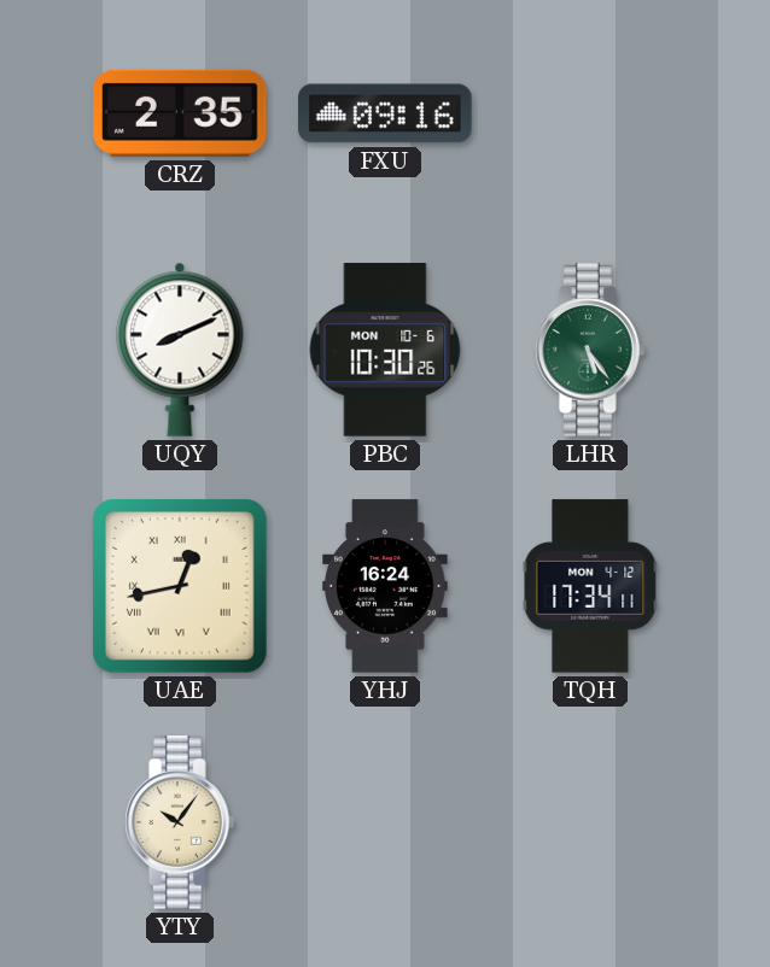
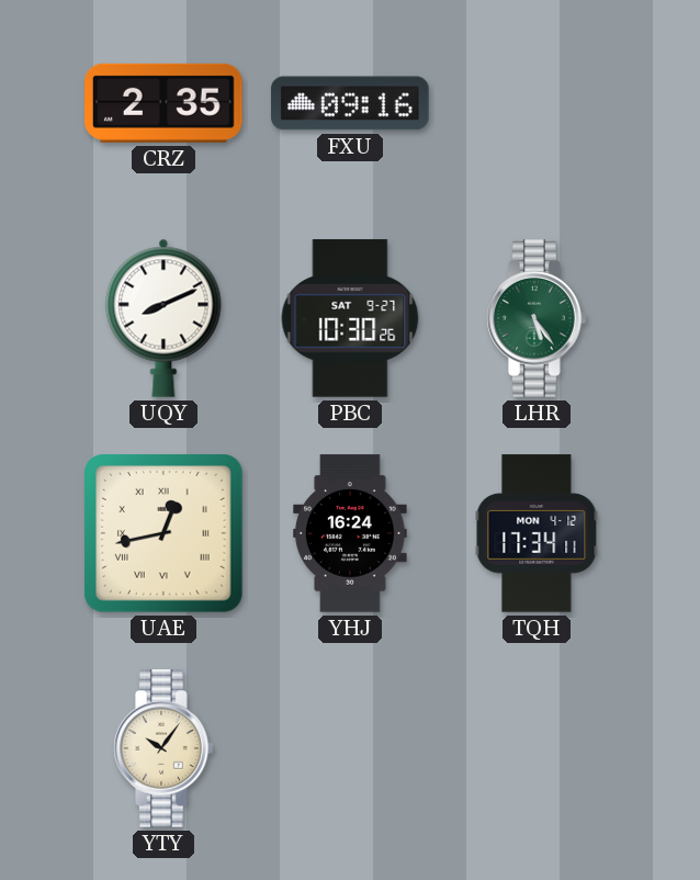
PBC date: MON 10-6 -> SAT 9-27 (350, 318)
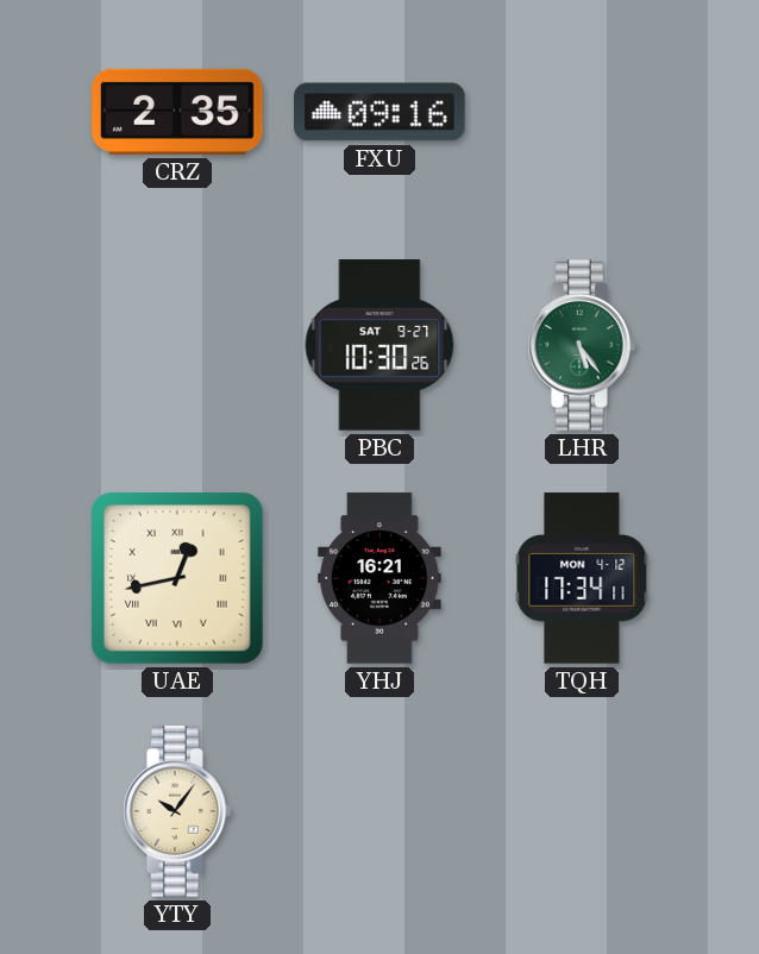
UQY: 8:11 -> none (163, 318)
YHJ: 16:24 -> 16:21 (379, 578)
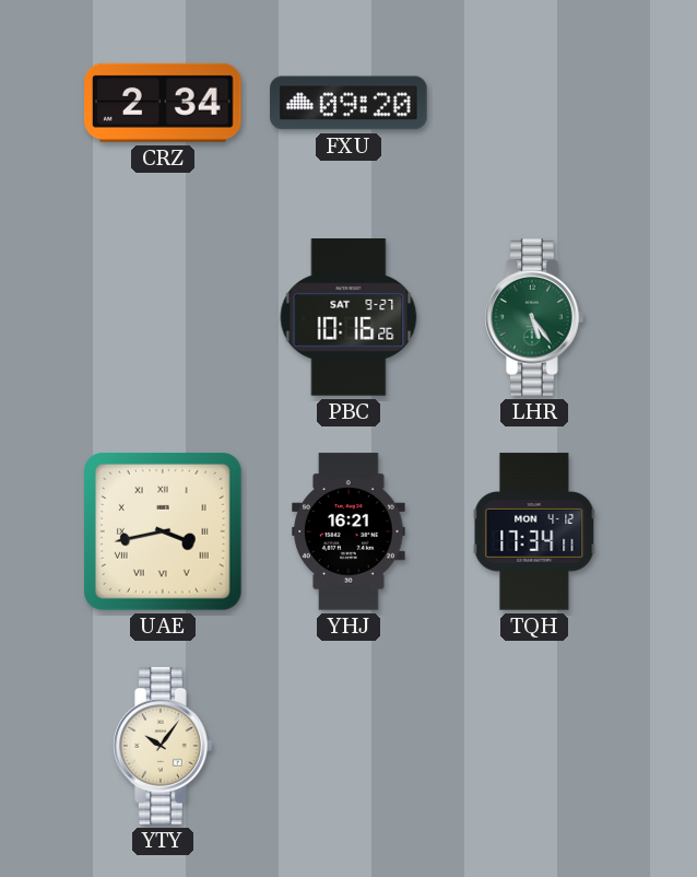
CRZ: 2:35 -> 2:34 (163, 103)
FXU: 09:16 -> 09:20 (349, 103)
PBC: 10:30 -> 10:16 (349, 317)
UAE: 12:43 -> 3:43 (164, 533)
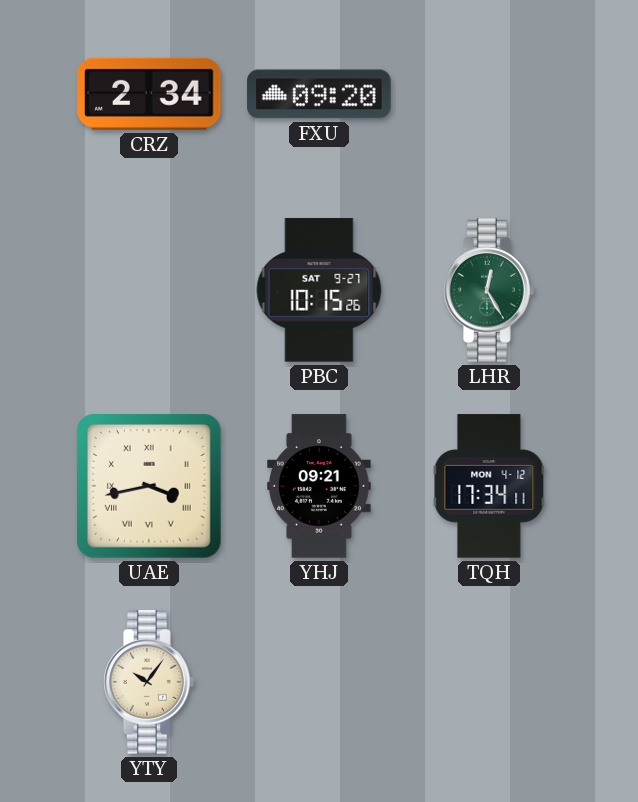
PBC: 10:16 -> 10:15 (319, 290)
LHR: 5:24 -> 12:25 (489, 290)
YHJ: 16:21 -> 09:21 (319, 486)
